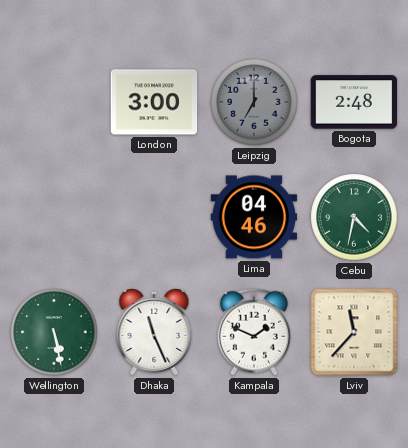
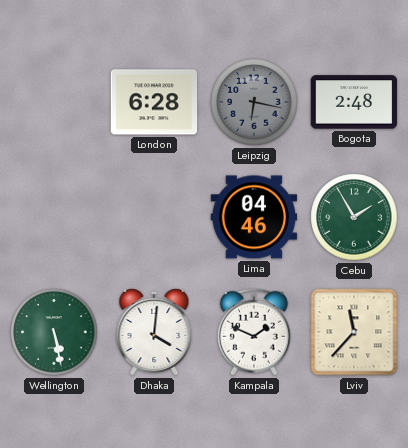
London: 3:00 -> 6:28 (154, 102)
Leipzig: 7:00 -> 6:17 (254, 102)
Cebu: 4:32 -> 1:55 (354, 217)
Dhaka: 11:26 -> 4:01 (154, 333)
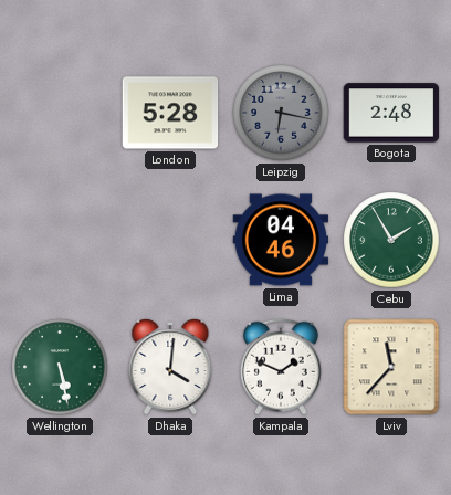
London: 6:28 -> 5:28 (170, 113)
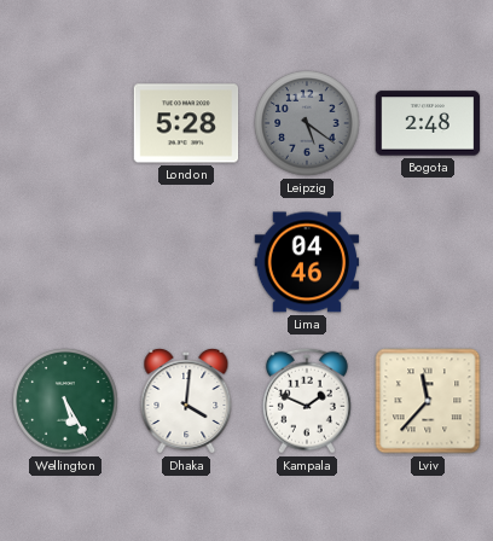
Leipzig: 6:17 -> 5:21 (307, 123)
Cebu: 1:55 -> none (391, 240)
Wellington: 5:28 -> 5:25 (65, 401)
